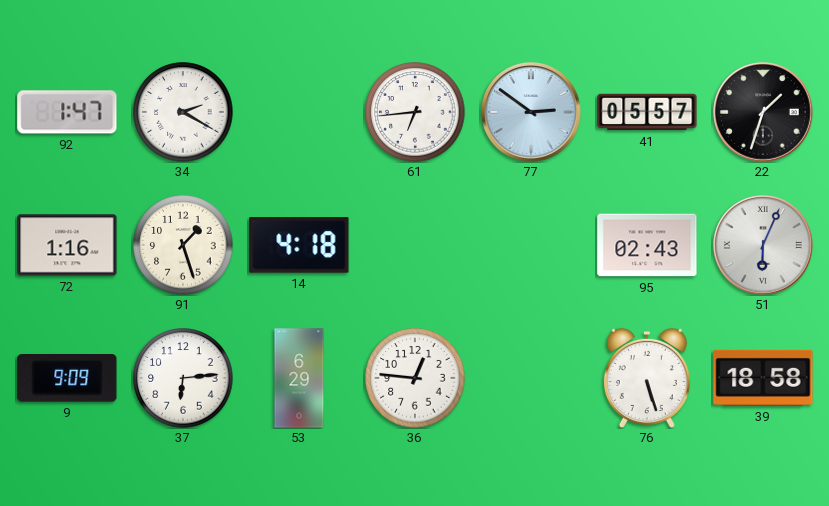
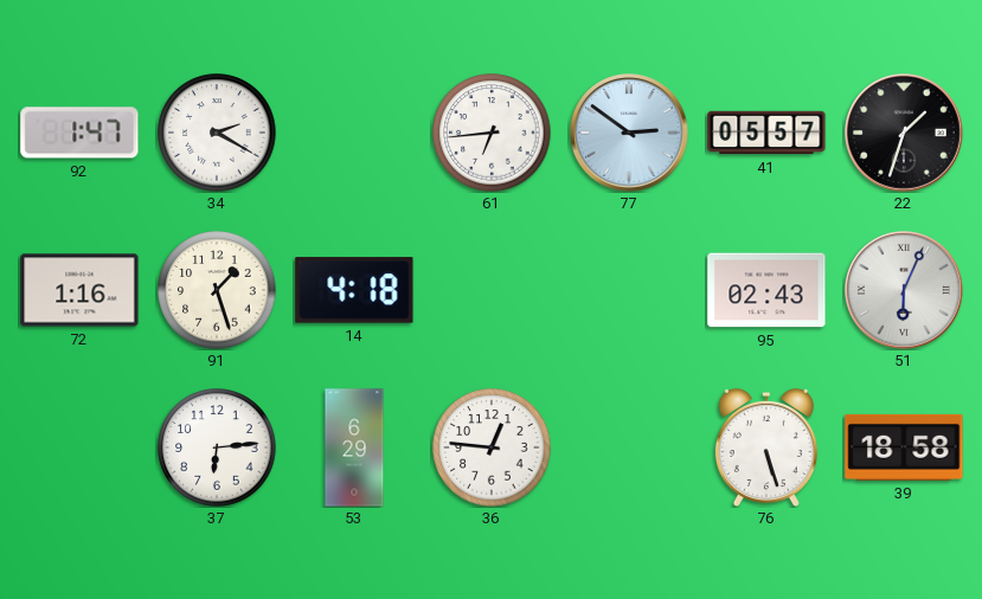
9: 9:09 -> none (67, 379)
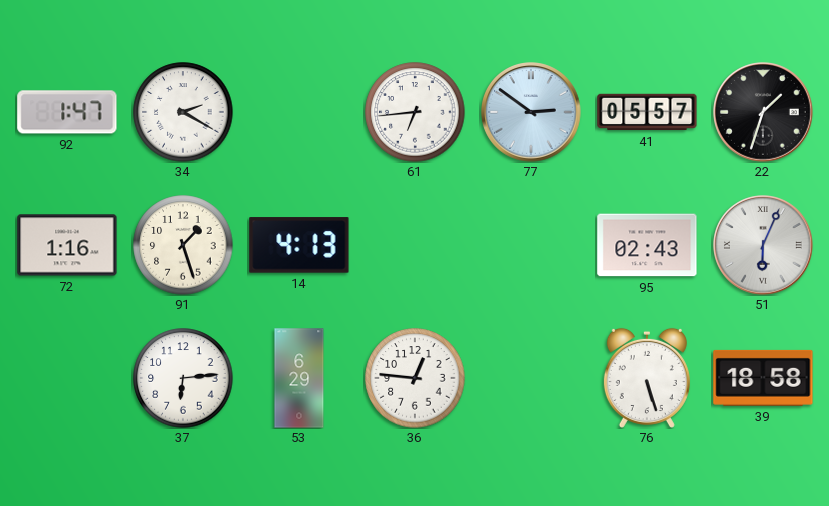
14: 4:18 -> 4:13 (299, 245)
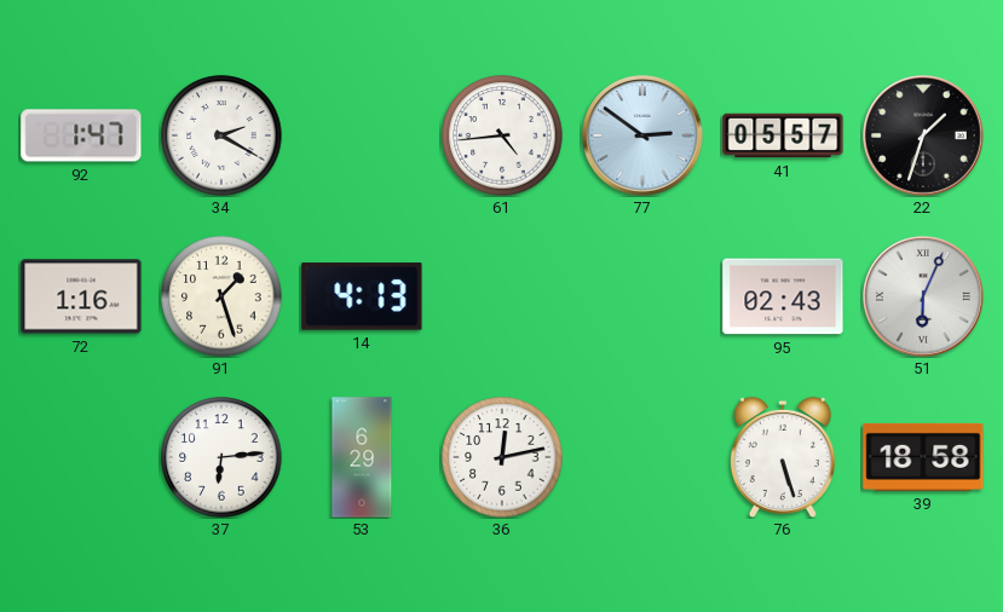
61: 6:44 -> 4:44 (502, 135)
36: 12:46 -> 12:13 (502, 457)
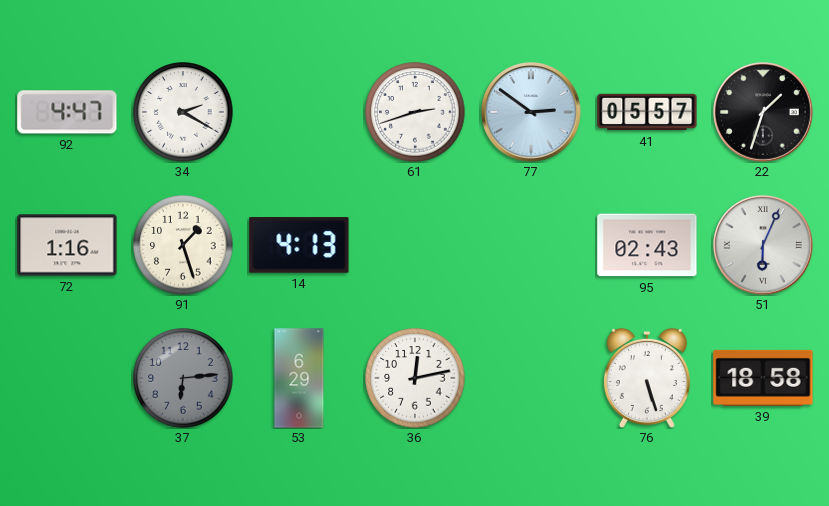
92: 1:47 -> 4:47 (67, 112)
61: 4:44 -> 2:42 (415, 112)
37 dial: white -> grey (183, 378)
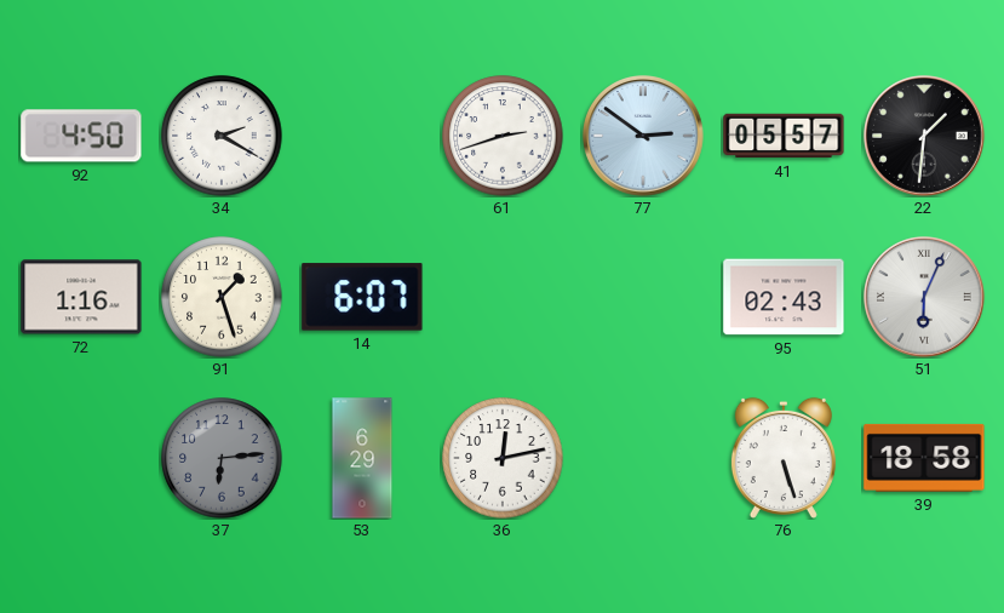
92: 4:47 -> 4:50 (81, 136)
22: 1:33 -> 1:31 (925, 137)
14: 4:13 -> 6:07 (362, 297)
